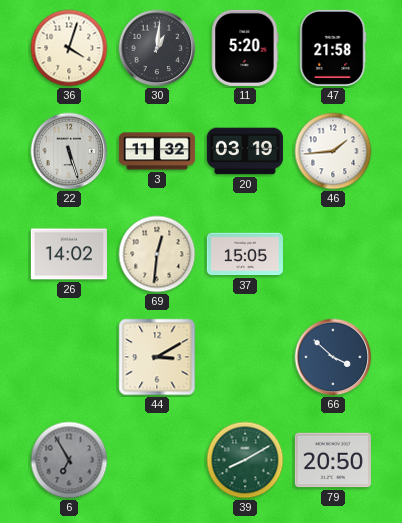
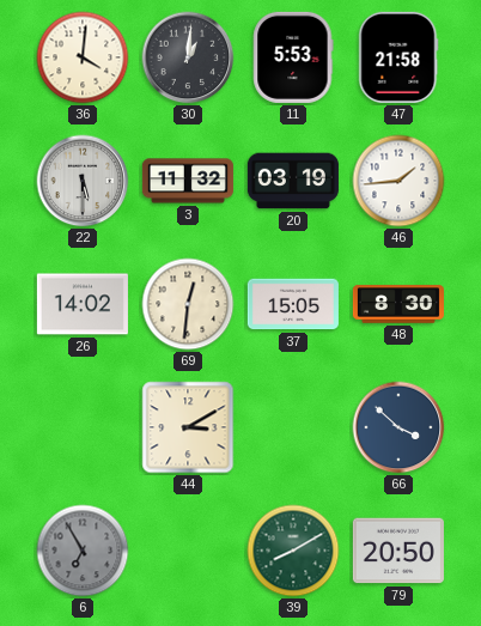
36: 4:03 -> 4:01 (83, 57)
11: 5:20 -> 5:53 (293, 57)
22: 5:27 -> 5:30 (83, 181)
48: none -> 8:30 (398, 304)
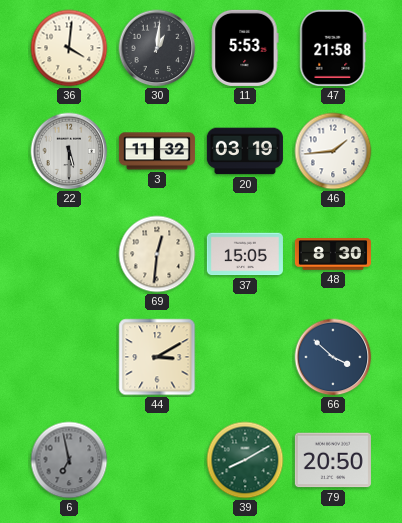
26: 14:02 -> none (83, 304)
6: 6:55 -> 6:58 (69, 460)
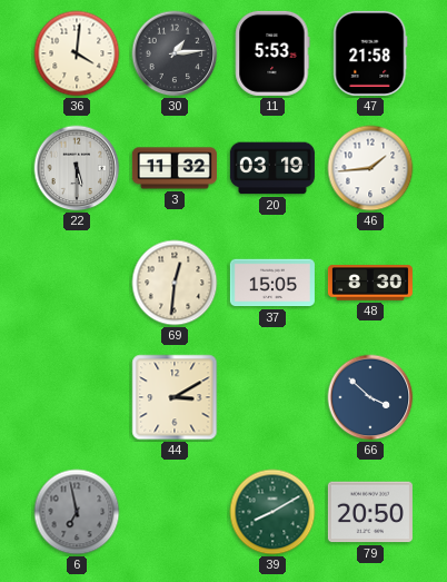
30: 1:01 -> 1:14 (175, 53)
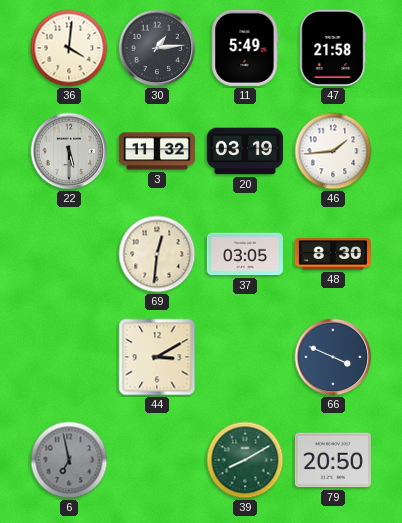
11: 5:53 -> 5:49 (245, 48)
37: 15:05 -> 03:05 (245, 254)
66: 3:52 -> 3:49 (333, 357)
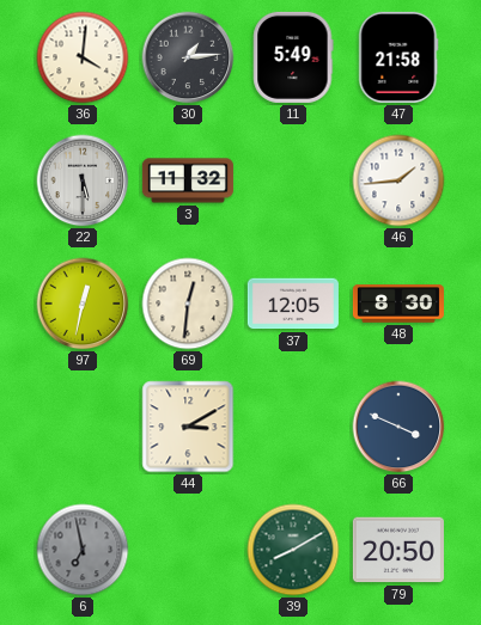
20: 03:19 -> none (245, 151)
97: none -> 12:32 (83, 304)
37: 03:05 -> 12:05 (293, 304)
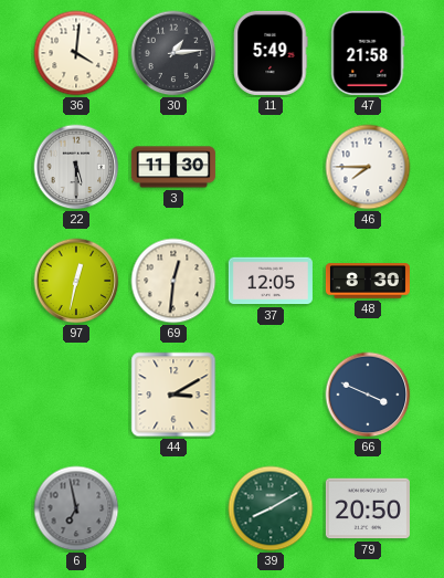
3: 11:32 -> 11:30 (173, 167)
46: 1:44 -> 7:45 (368, 167)
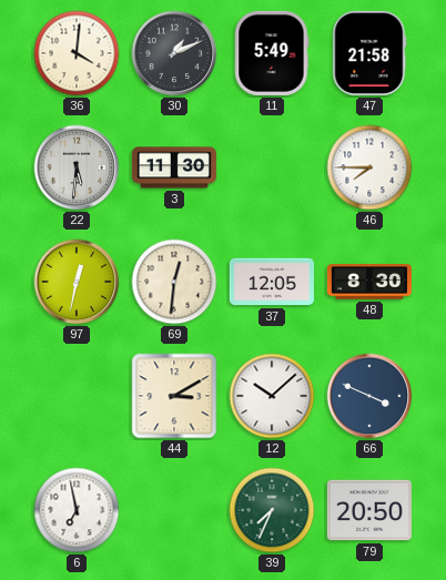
30: 1:14 -> 1:11 (174, 53)
22: 5:30 -> 5:31 (77, 167)
12: none -> 10:08 (272, 396)
6 dial: grey -> white (77, 510)
39: 8:10 -> 7:34 (272, 510)
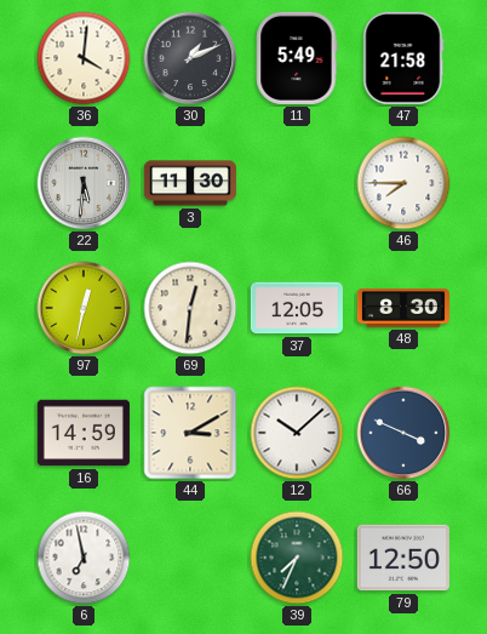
16: none -> 14:59 (84, 433)
79: 20:50 -> 12:50 (403, 558)
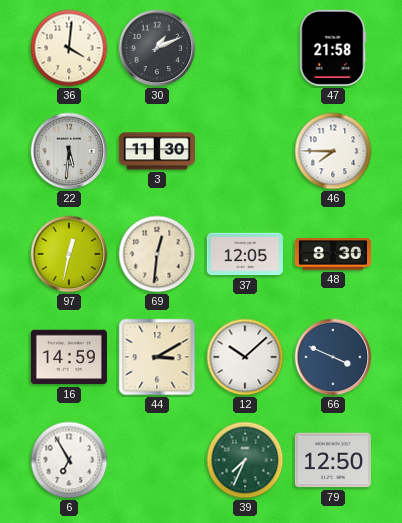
11: 5:49 -> none (297, 58)
6: 6:58 -> 6:55 (69, 460)
